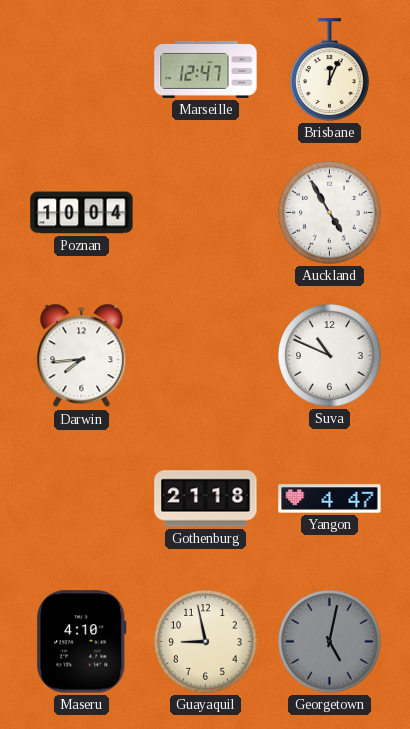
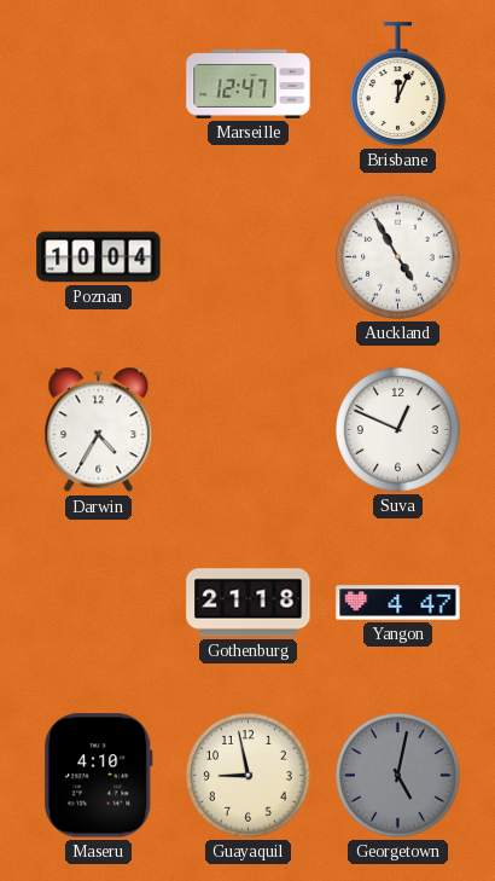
Darwin: 7:44 -> 4:35 (99, 430)
Suva: 10:49 -> 12:49 (398, 430)
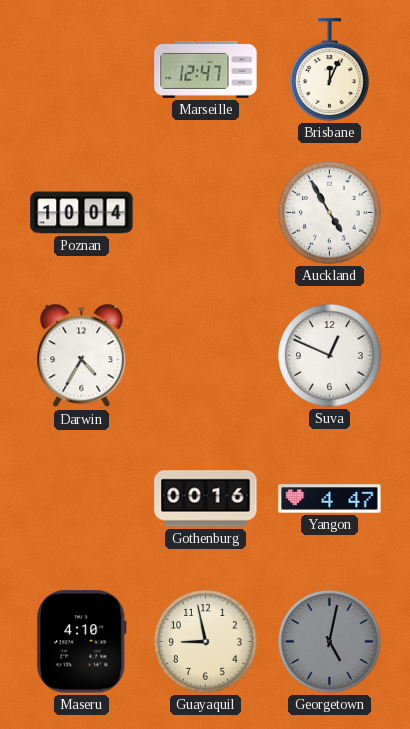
Gothenburg: 21:18 -> 00:16 (206, 499)
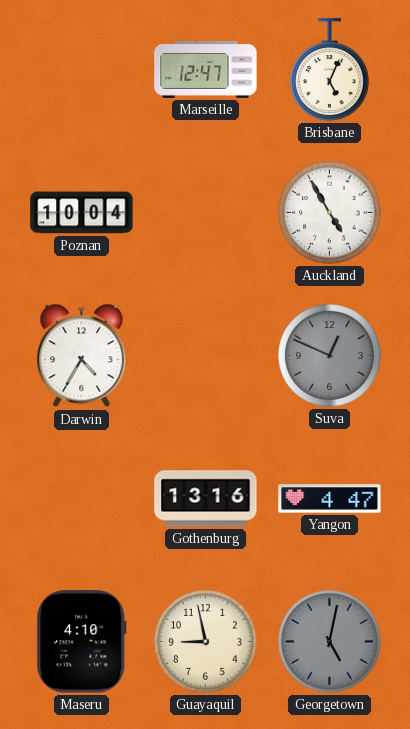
Brisbane: 12:04 -> 5:04 (329, 70)
Suva dial: white -> grey (330, 356)
Gothenburg: 00:16 -> 13:16 (206, 499)
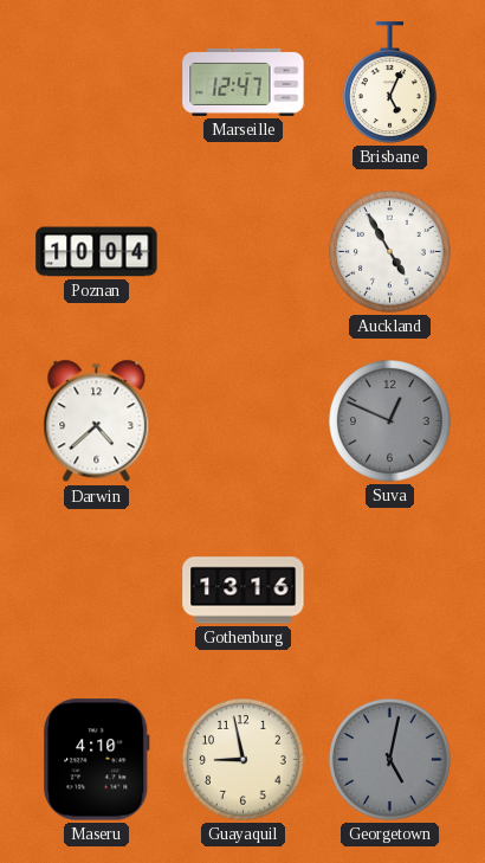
Darwin: 4:35 -> 4:38 (97, 421)
Yangon: 4:47 -> none (330, 499)
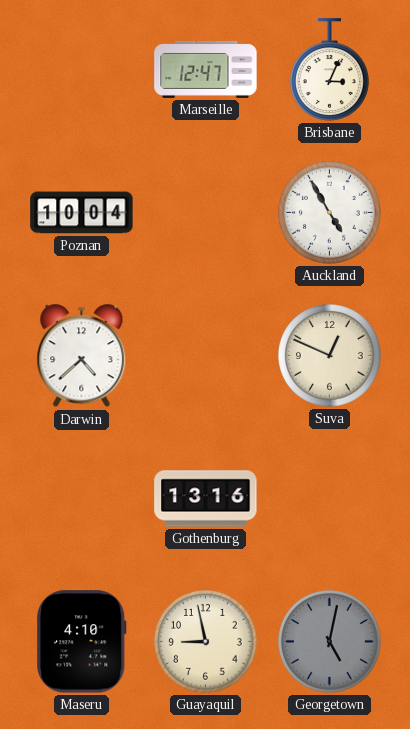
Brisbane: 5:04 -> 3:04 (329, 70)
Suva dial: grey -> cream (330, 356)
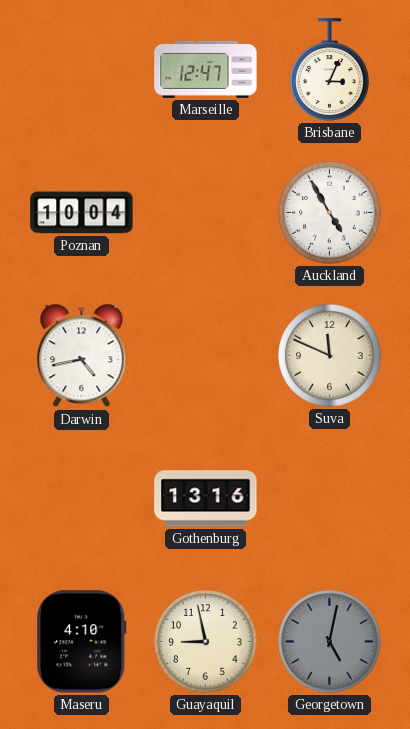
Darwin: 4:38 -> 4:43 (82, 356)
Suva: 12:49 -> 11:49 (330, 356)
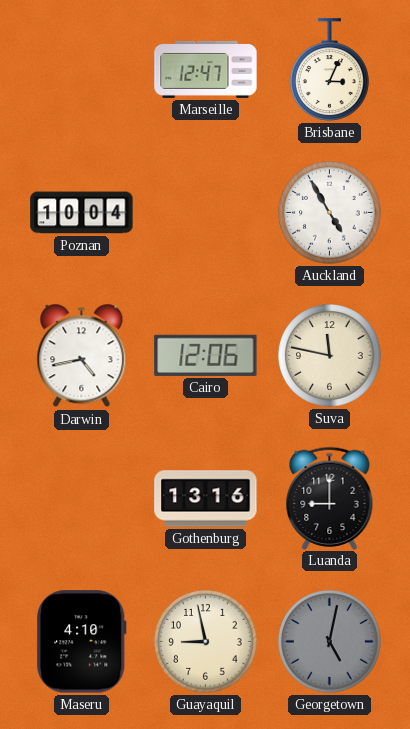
Cairo: none -> 12:06 (206, 355)
Suva: 11:49 -> 11:47 (330, 356)
Luanda: none -> 9:00 (330, 498)
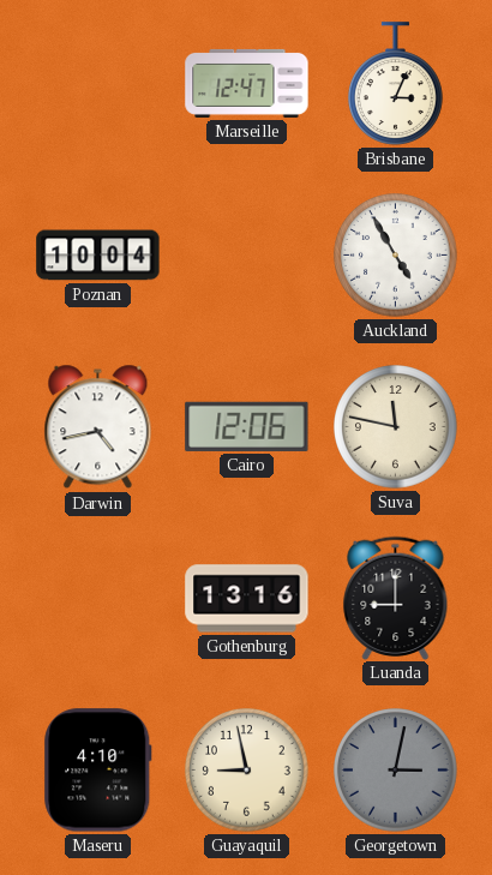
Georgetown: 5:02 -> 3:02 (396, 771)
